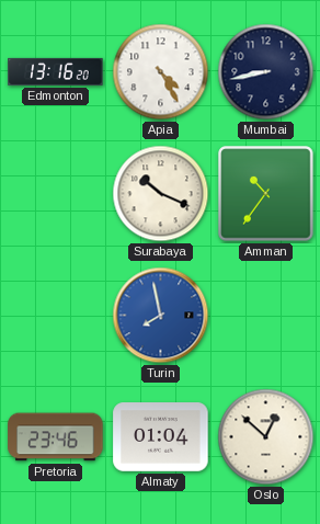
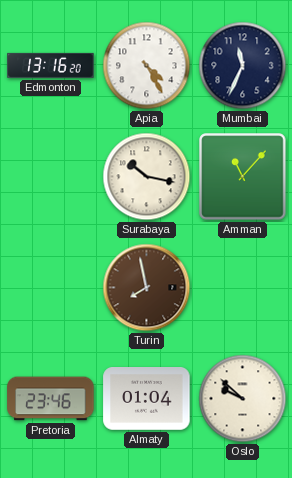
Mumbai: 8:43 -> 11:34 (243, 66)
Surabaya: 10:19 -> 10:17 (147, 177)
Amman: 10:36 -> 11:07 (243, 177)
Turin dial: blue -> brown (147, 288)
Oslo: 12:52 -> 9:52 (243, 399)
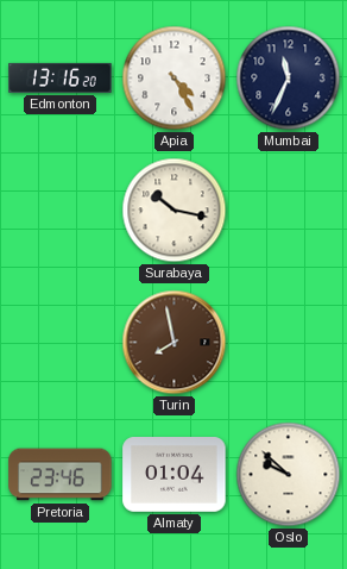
Amman: 11:07 -> none (243, 177)
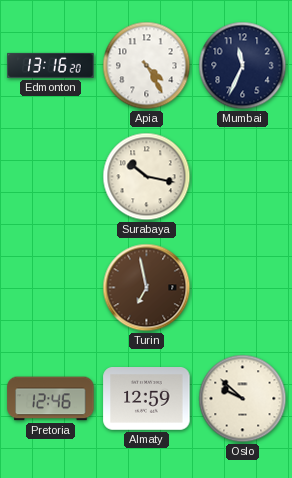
Turin: 7:58 -> 6:58 (147, 288)
Pretoria: 23:46 -> 12:46 (51, 399)
Almaty: 01:04 -> 12:59 (147, 399)
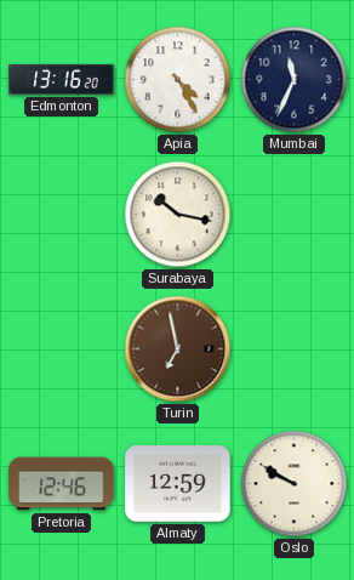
Oslo: 9:52 -> 9:50 (295, 484)
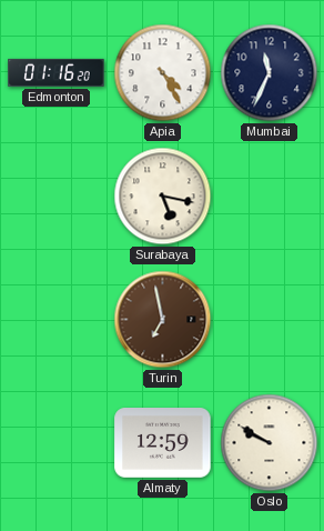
Edmonton: 13:16 -> 01:16 (57, 72)
Surabaya: 10:17 -> 5:17 (163, 197)
Pretoria: 12:46 -> none (62, 484)
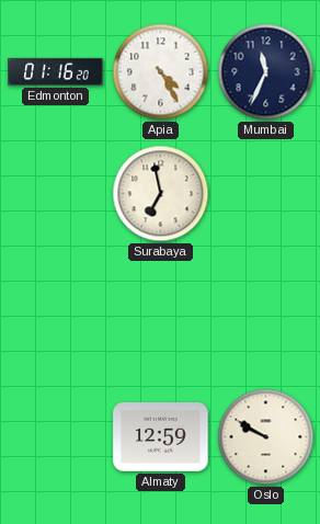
Surabaya: 5:17 -> 6:58 (161, 194)
Turin: 6:58 -> none (163, 320)
